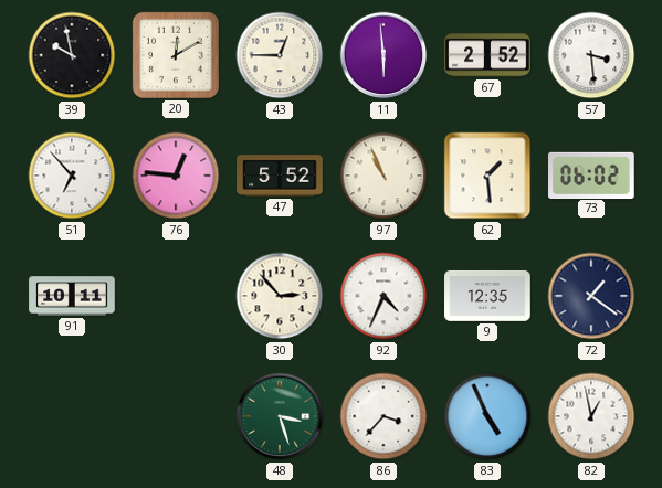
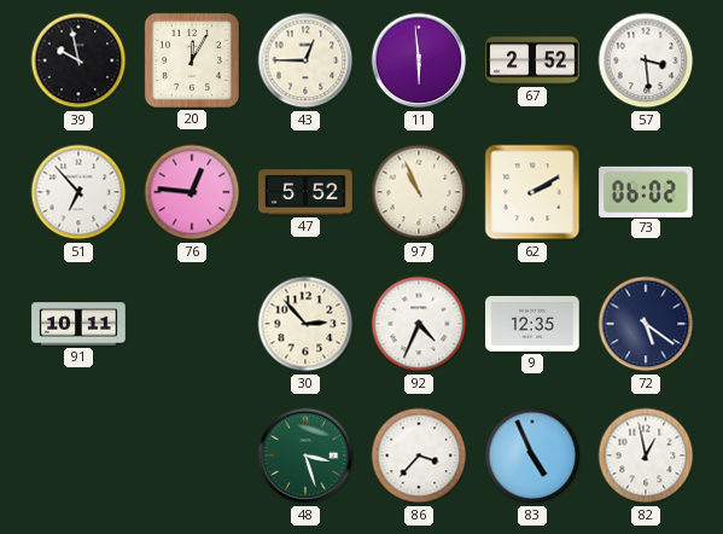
20: 12:10 -> 12:05 (192, 60)
62: 1:29 -> 2:10 (532, 192)
72: 1:21 -> 5:21 (646, 324)
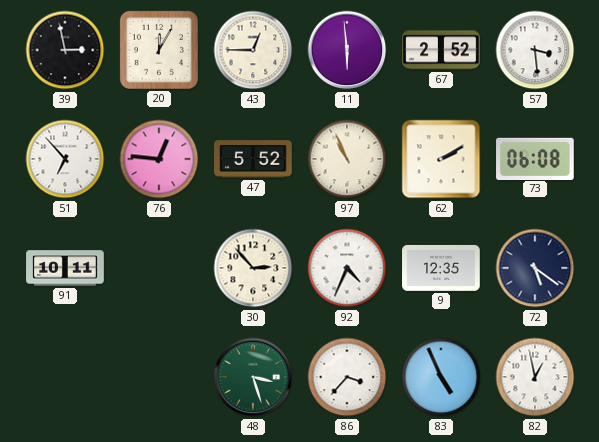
39: 9:58 -> 2:58 (65, 50)
73: 06:02 -> 06:08 (535, 158)
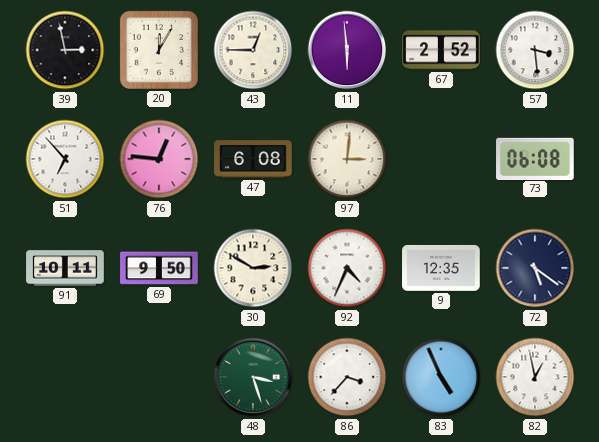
47: 5:52 -> 6:08 (253, 159)
97: 10:56 -> 3:01 (347, 159)
62: 2:10 -> none (441, 159)
69: none -> 9:50 (159, 268)
30: 2:53 -> 2:50 (253, 268)
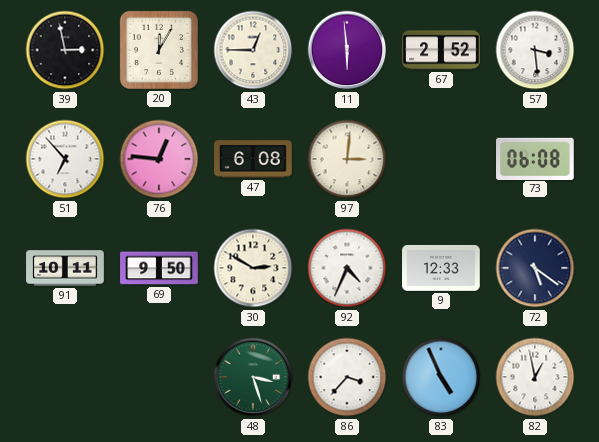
9: 12:35 -> 12:33 (441, 268)
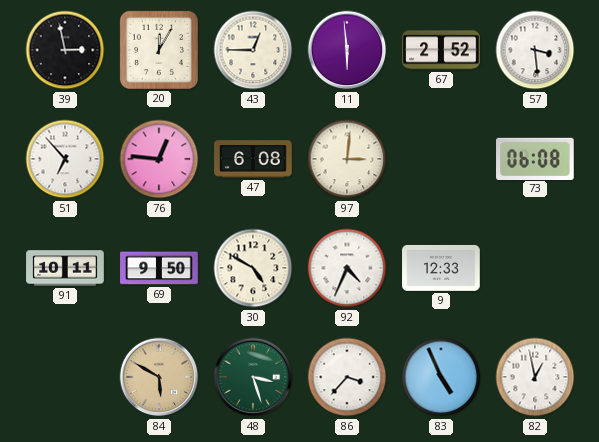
30: 2:50 -> 4:50 (253, 268)
72: 5:21 -> none (535, 268)
84: none -> 5:50 (159, 377)
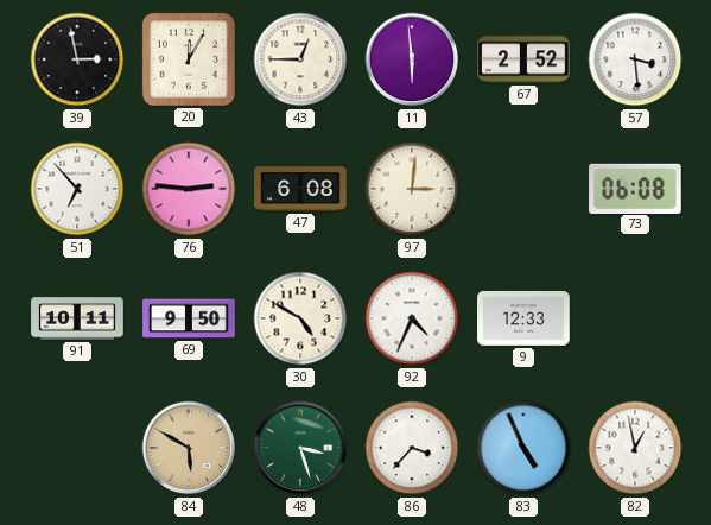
76: 12:46 -> 2:46 (189, 189)
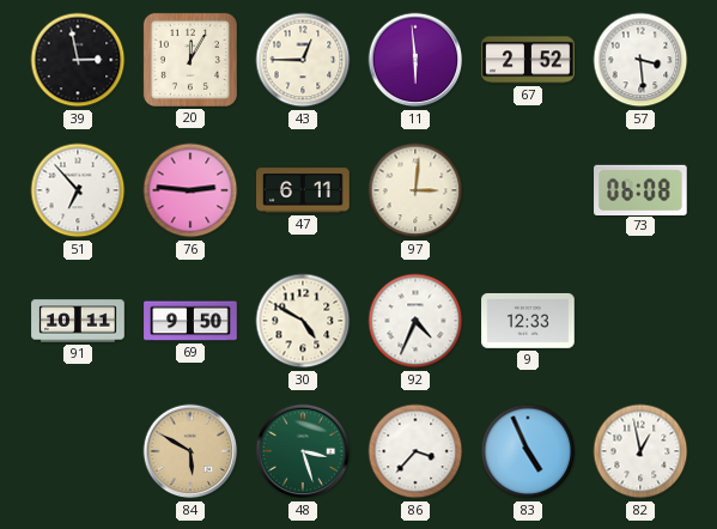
47: 6:08 -> 6:11 (303, 190)
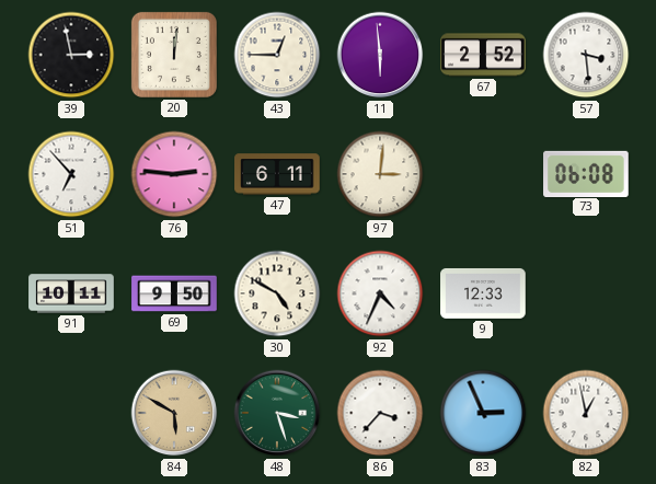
20: 12:05 -> 12:01 (174, 55)
83: 4:56 -> 2:56 (483, 413)
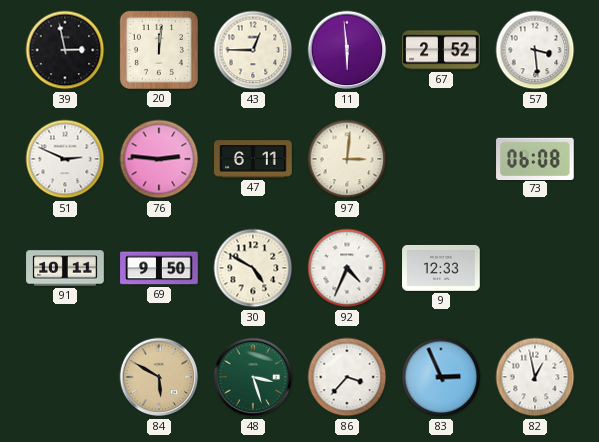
51: 6:53 -> 2:49 (65, 159)
